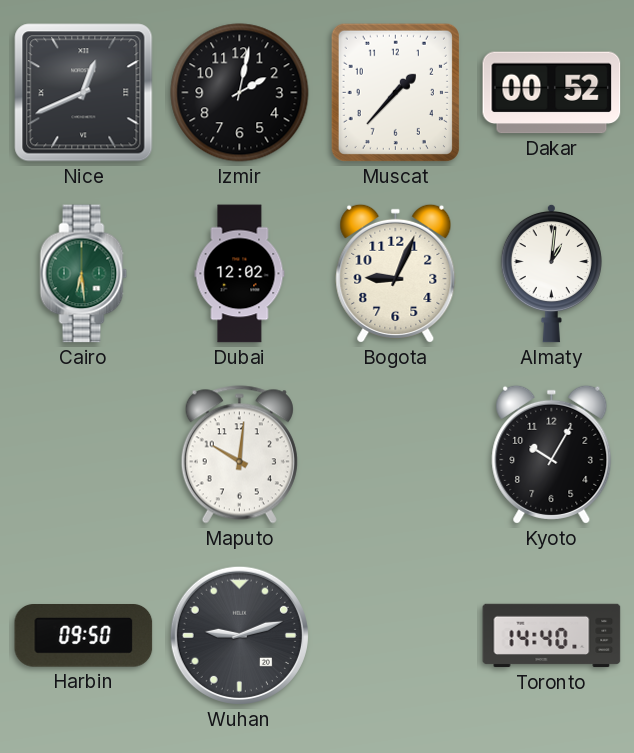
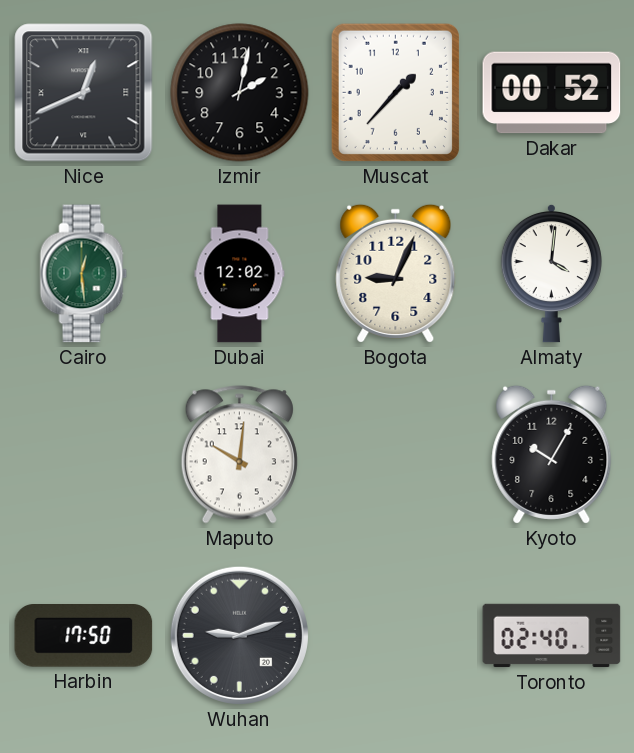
Cairo: 6:29 -> 12:29 (84, 274)
Almaty: 1:01 -> 4:01 (551, 273)
Harbin: 09:50 -> 17:50 (84, 636)
Toronto: 14:40 -> 02:40 (552, 636)
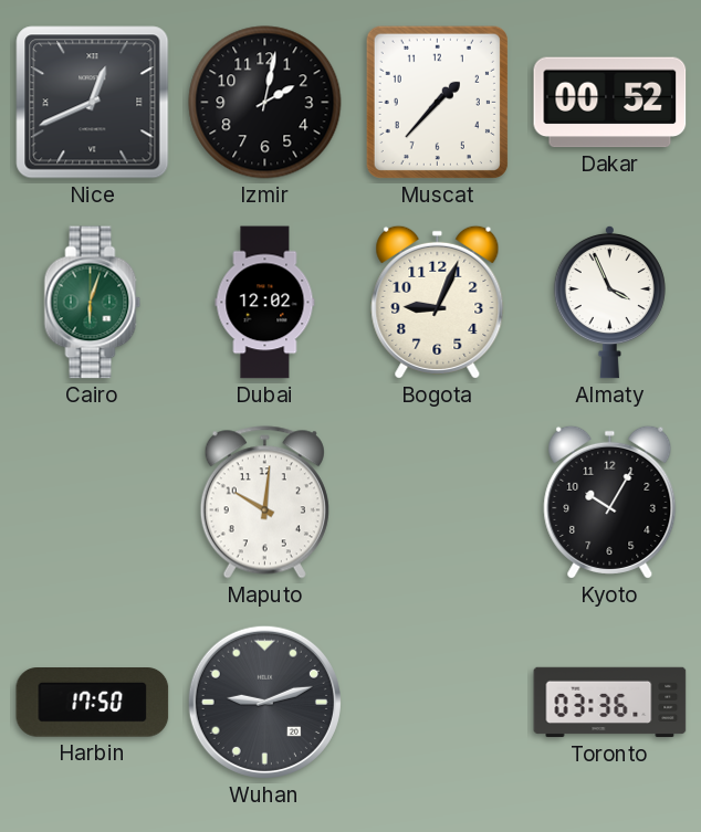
Cairo: 12:29 -> 6:03 (93, 303)
Almaty: 4:01 -> 3:56 (609, 302)
Toronto: 02:40 -> 03:36 (610, 703)
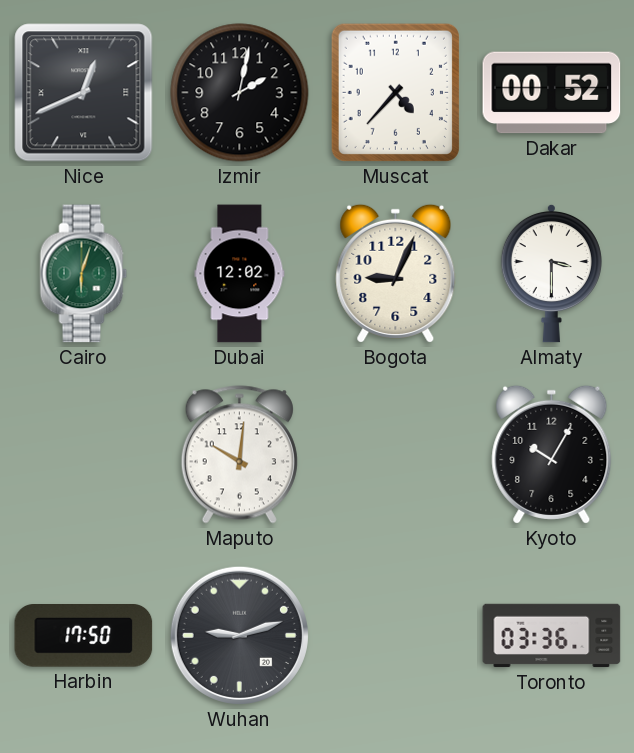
Muscat: 1:37 -> 4:37 (395, 92)
Almaty: 3:56 -> 3:30 (551, 273)
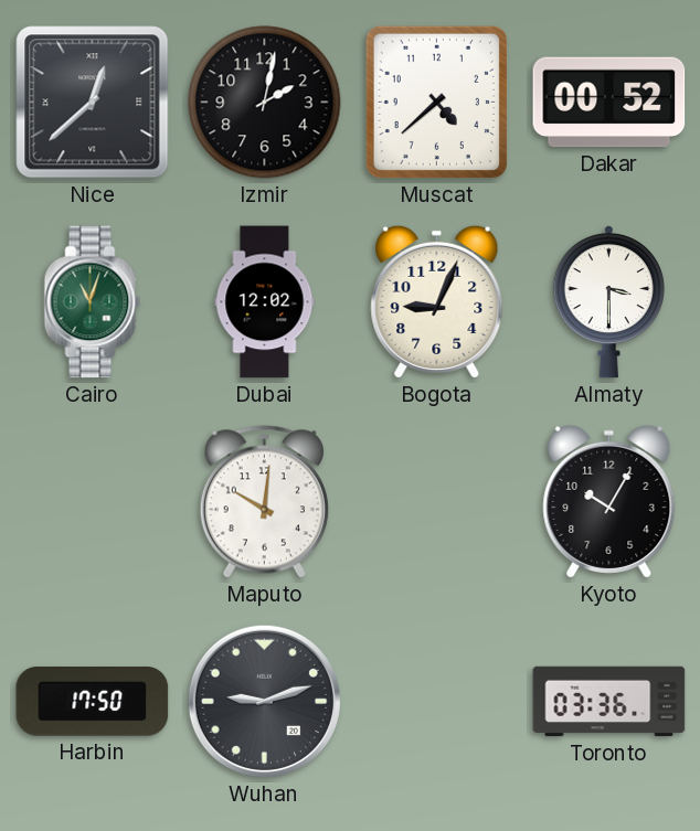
Nice: 12:41 -> 12:38 (93, 103)
Muscat: 4:37 -> 4:38 (436, 102)
Cairo: 6:03 -> 11:03 (93, 302)
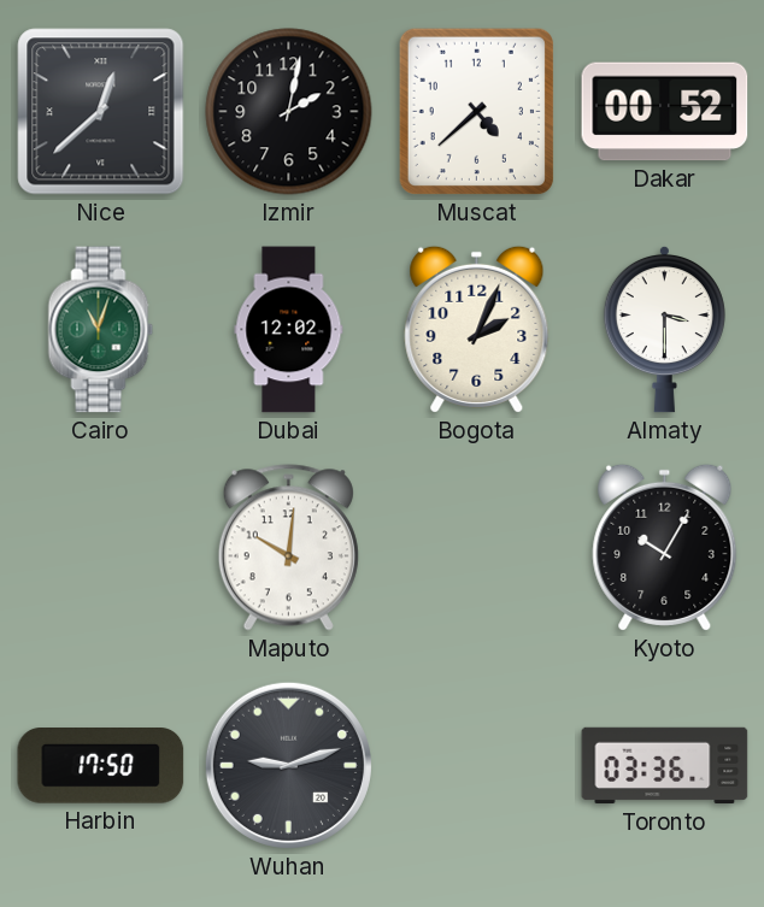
Bogota: 9:04 -> 2:04 (477, 329)
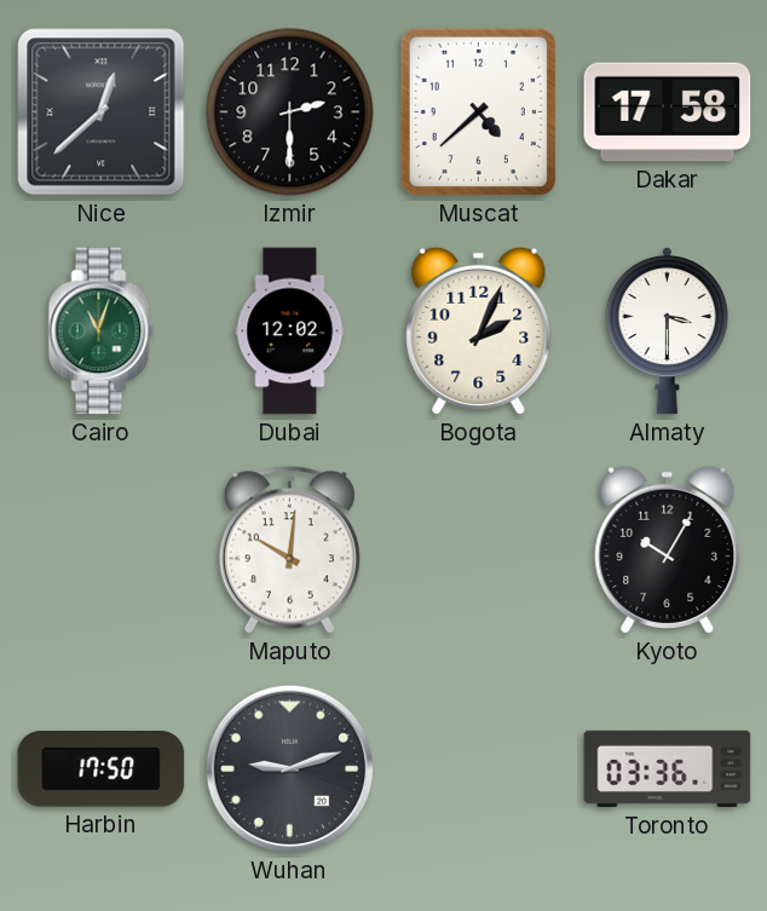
Izmir: 2:02 -> 2:30 (290, 113)
Dakar: 00:52 -> 17:58 (668, 113)
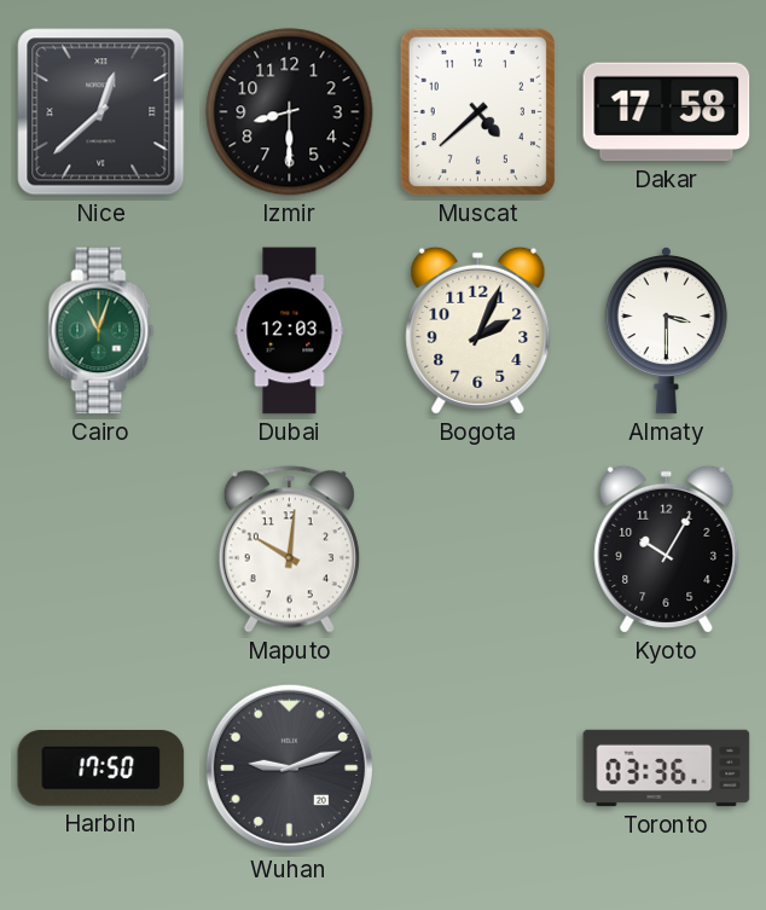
Izmir: 2:30 -> 8:30 (290, 112)
Dubai: 12:02 -> 12:03 (290, 331)
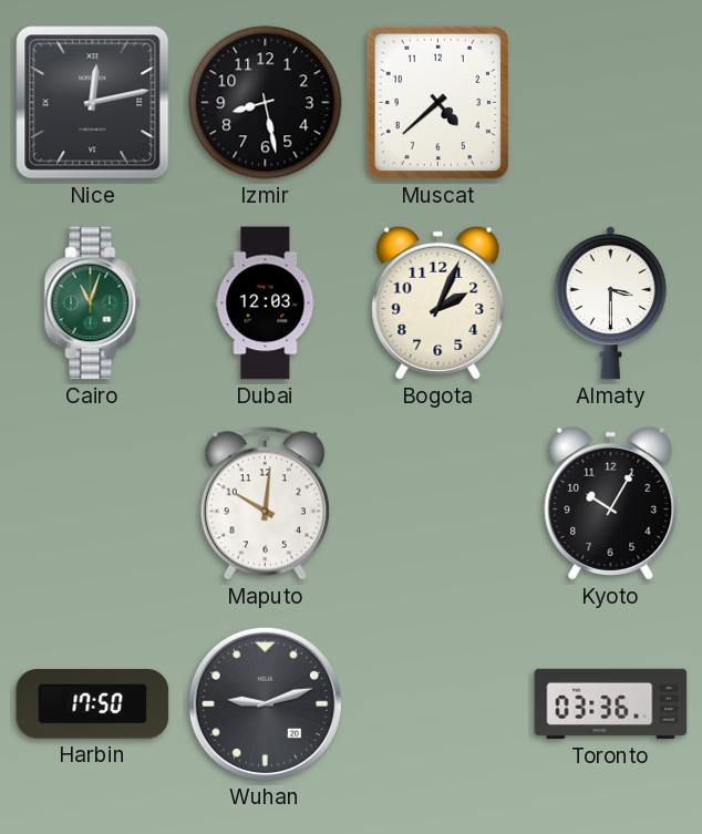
Nice: 12:38 -> 12:13 (93, 103)
Izmir: 8:30 -> 8:28 (266, 103)
Dakar: 17:58 -> none (667, 112)
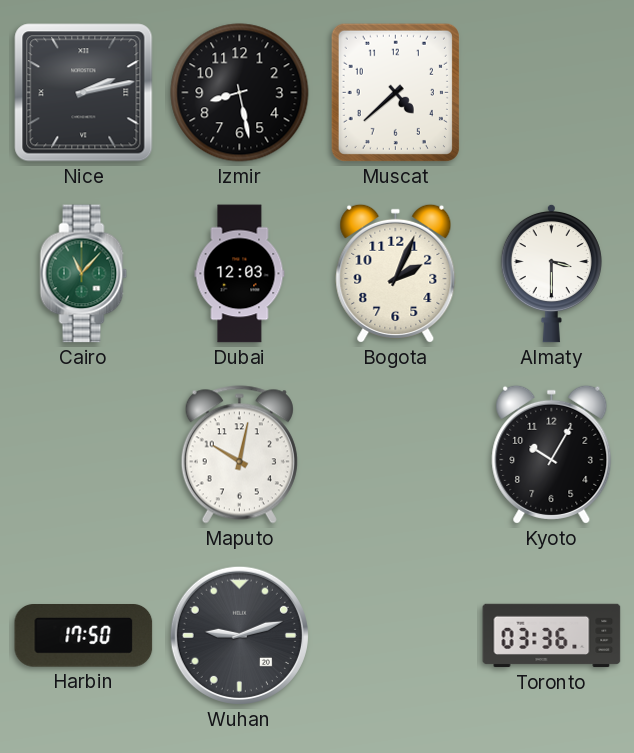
Nice: 12:13 -> 2:13 (84, 93)
Cairo: 11:03 -> 11:07 (84, 274)
Maputo: 10:01 -> 10:02 (239, 455)
